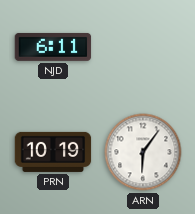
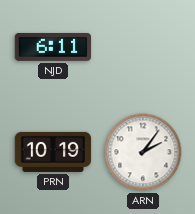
ARN: 6:06 -> 2:06 (143, 152)
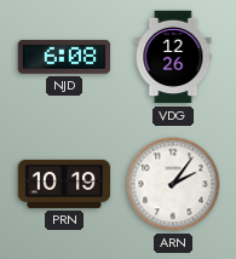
NJD: 6:11 -> 6:08 (64, 57)
VDG: none -> 12:26 (173, 57)
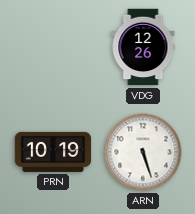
NJD: 6:08 -> none (64, 57)
ARN: 2:06 -> 5:27 (143, 152)
